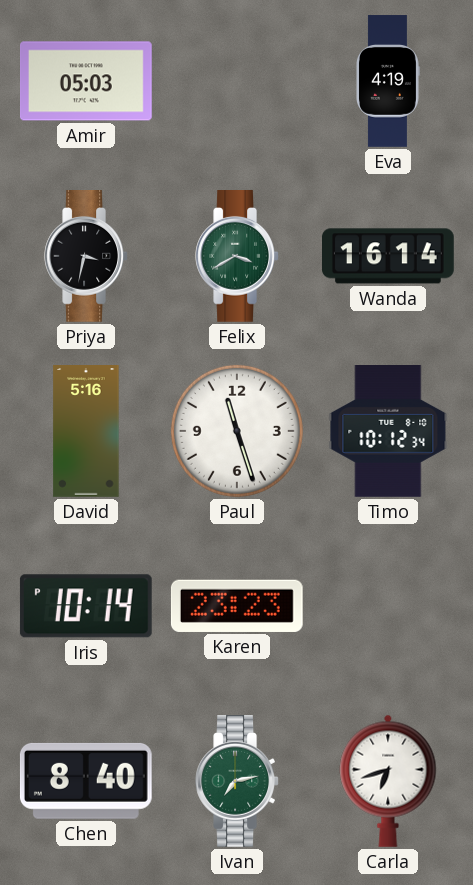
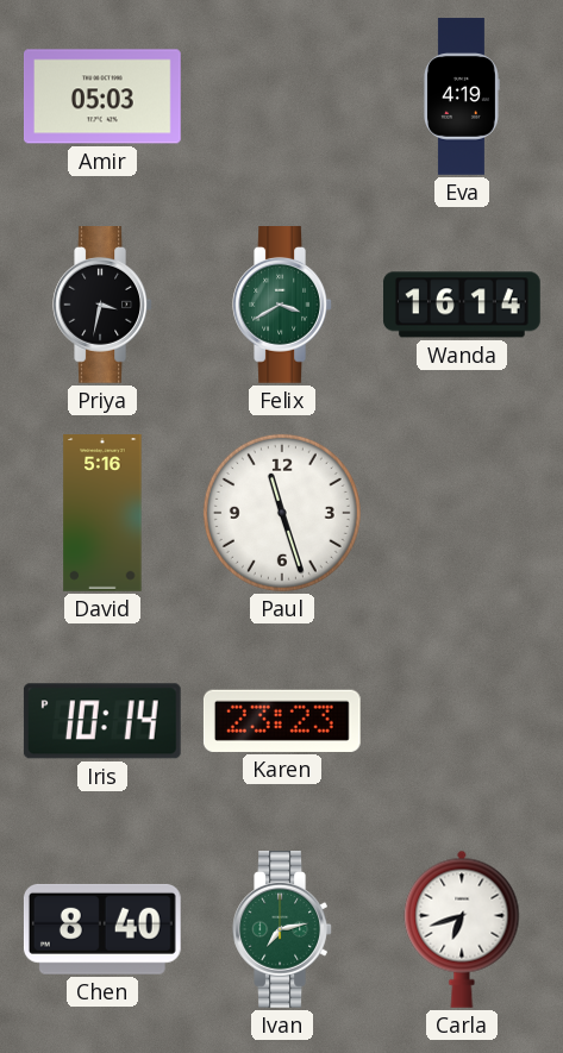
Timo: 10:12 -> none (388, 432)
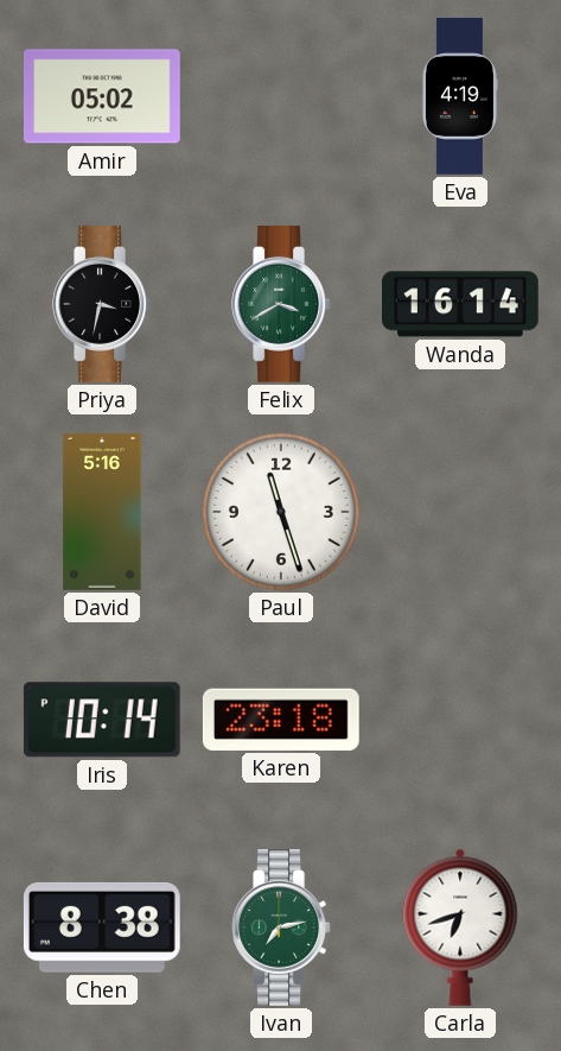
Amir: 05:03 -> 05:02 (103, 96)
Karen: 23:23 -> 23:18 (281, 720)
Chen: 8:40 -> 8:38 (102, 927)
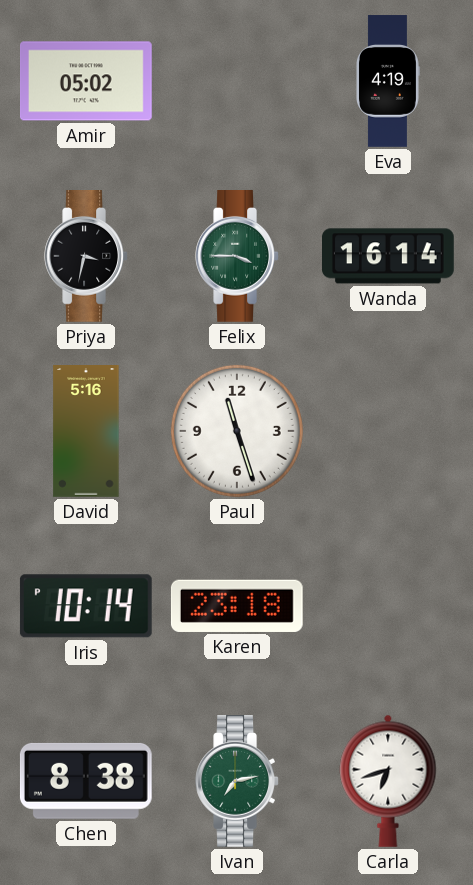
Felix: 3:40 -> 3:45 (237, 257)
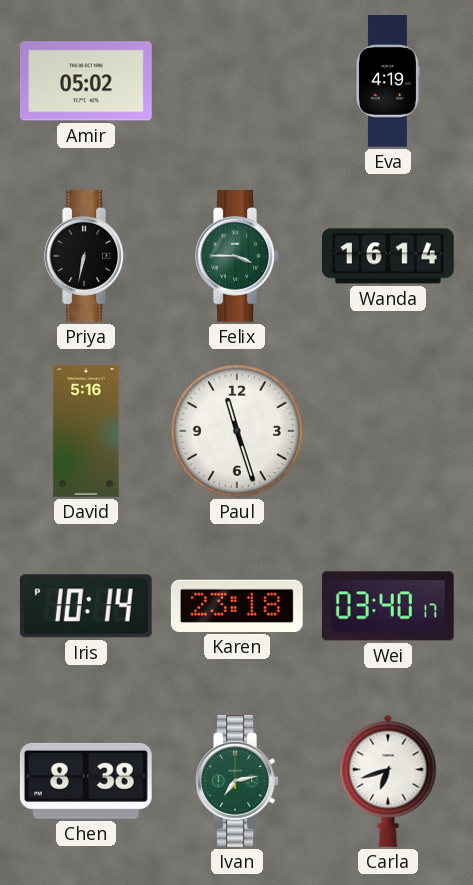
Priya: 3:32 -> 6:32 (86, 257)
Wei: none -> 03:40 (388, 606)
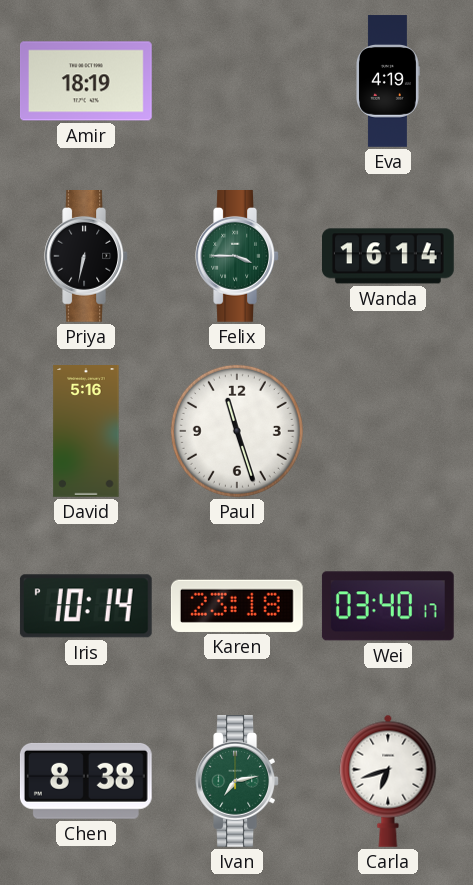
Amir: 05:02 -> 18:19 (87, 81)
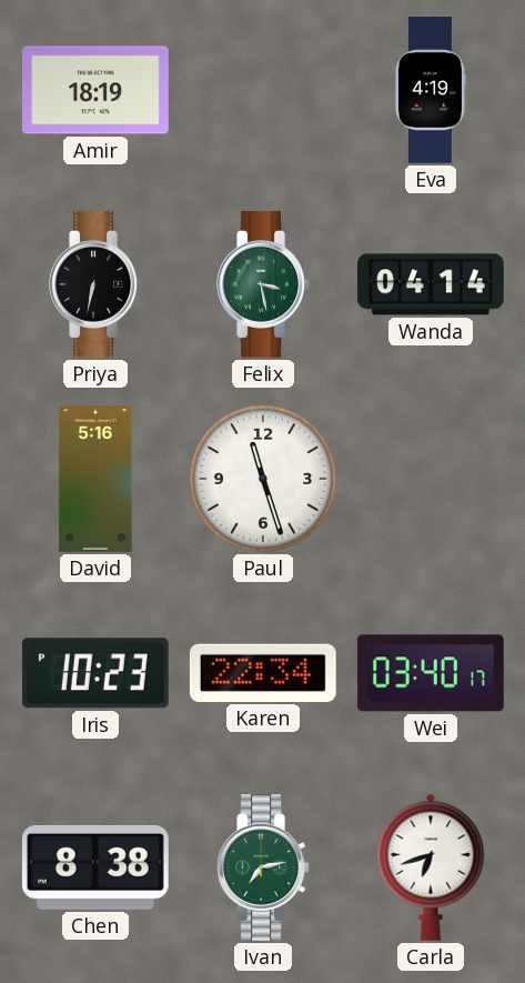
Felix: 3:45 -> 3:28 (263, 285)
Wanda: 16:14 -> 04:14 (432, 284)
Iris: 10:14 -> 10:23 (95, 673)
Karen: 23:18 -> 22:34 (263, 673)
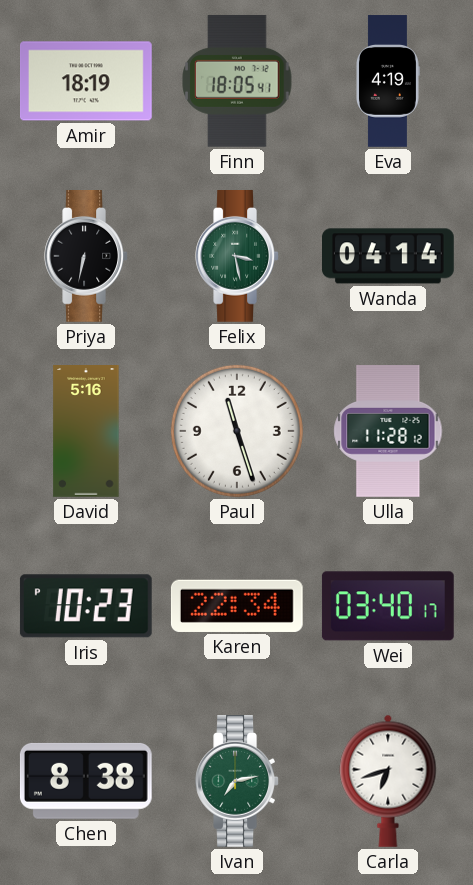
Finn: none -> 18:05 (237, 81)
Ulla: none -> 11:28 (388, 432)
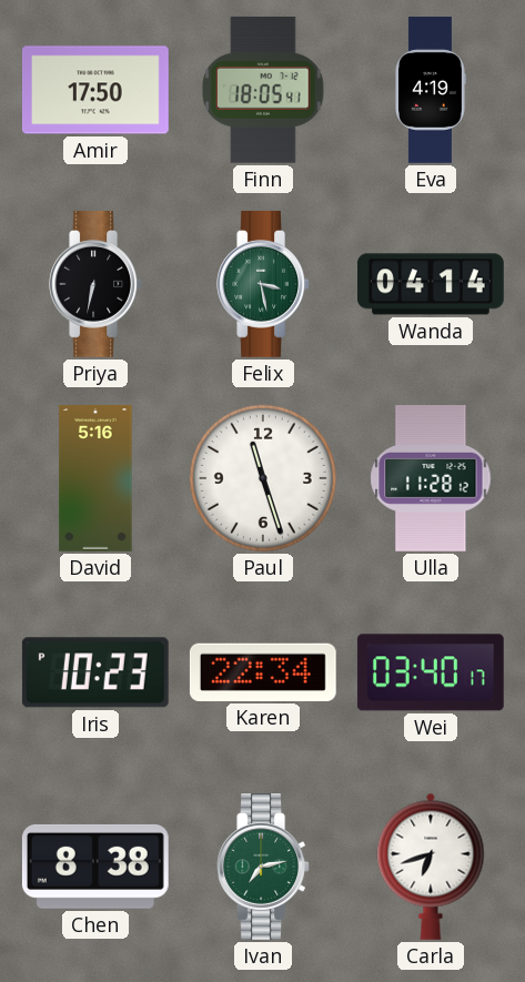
Amir: 18:19 -> 17:50 (97, 90)
